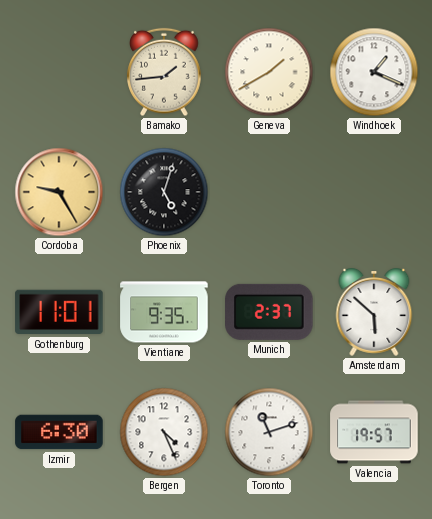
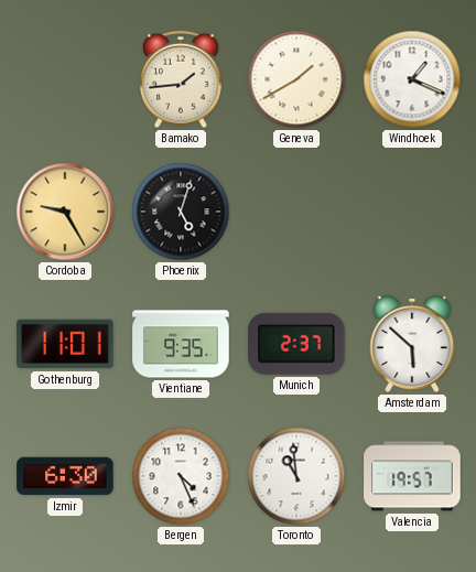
Toronto: 11:12 -> 10:59 (296, 476)
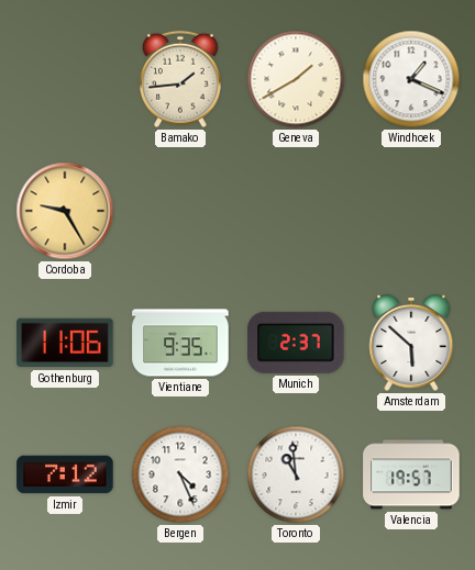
Phoenix: 5:03 -> none (181, 212)
Gothenburg: 11:01 -> 11:06 (65, 343)
Izmir: 6:30 -> 7:12 (65, 474)
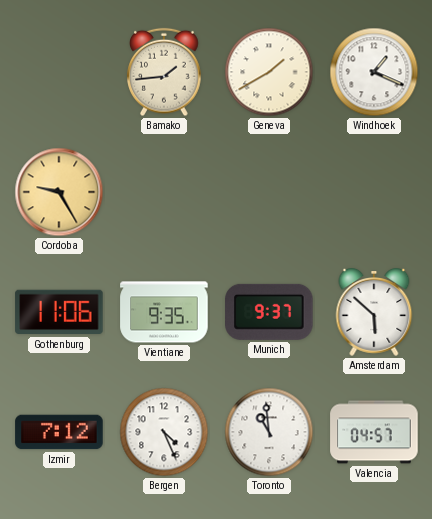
Munich: 2:37 -> 9:37 (269, 312)
Valencia: 19:57 -> 04:57 (374, 432)
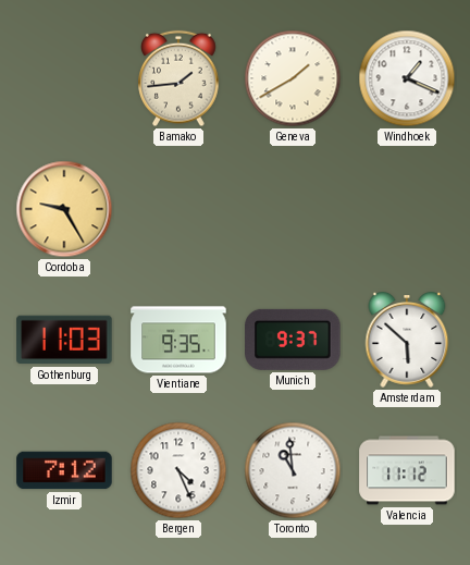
Gothenburg: 11:06 -> 11:03 (64, 340)
Valencia: 04:57 -> 11:12 (407, 470)
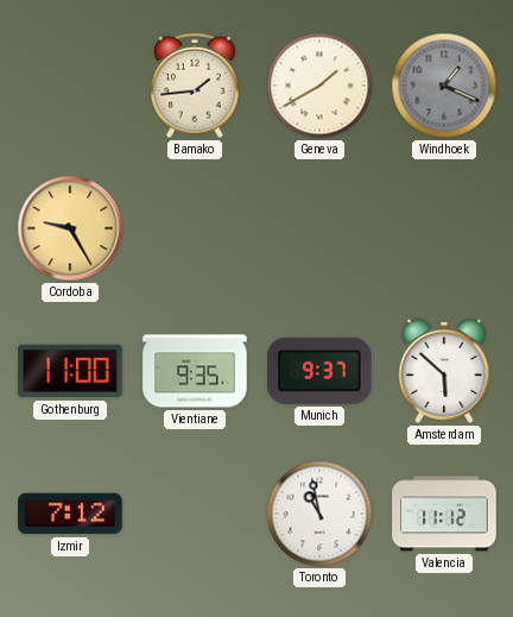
Windhoek dial: white -> grey (444, 86)
Gothenburg: 11:03 -> 11:00 (70, 371)
Bergen: 4:26 -> none (178, 470)
Toronto: 10:59 -> 10:58 (319, 514)
